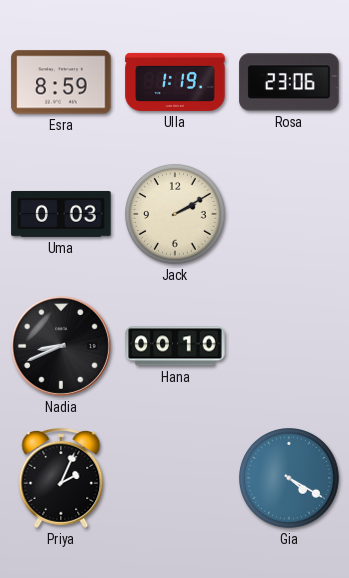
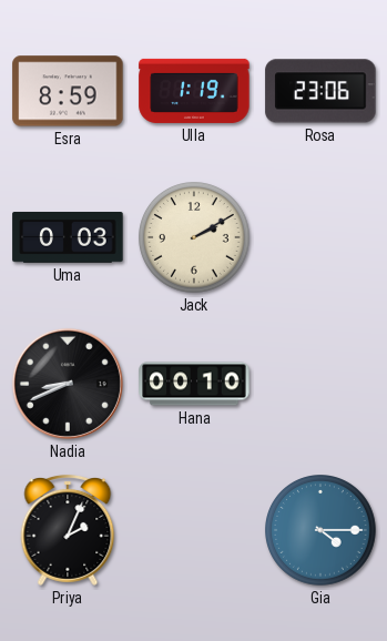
Gia: 4:20 -> 4:15 (322, 531)
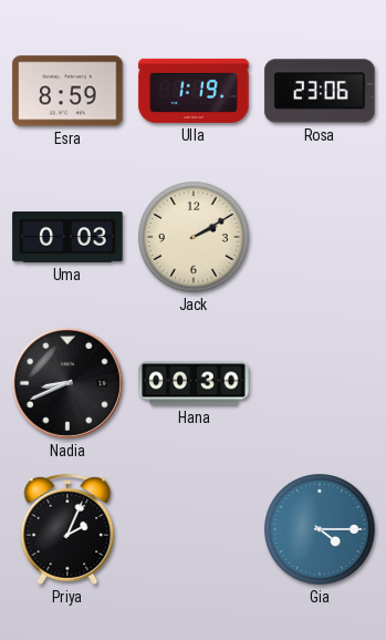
Hana: 00:10 -> 00:30 (194, 383)
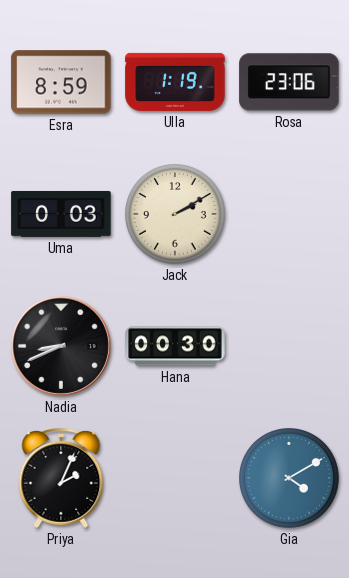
Gia: 4:15 -> 4:10 (290, 479)
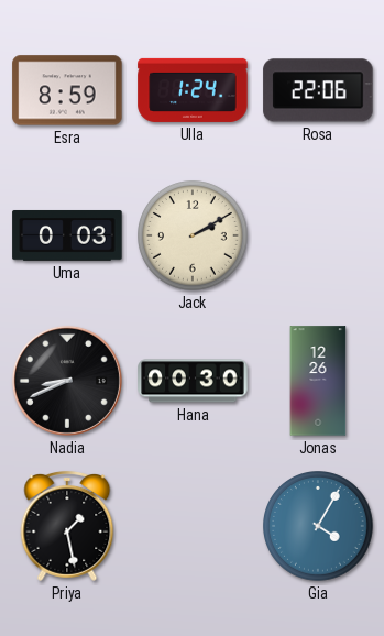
Ulla: 1:19 -> 1:24 (193, 90)
Rosa: 23:06 -> 22:06 (318, 90)
Jonas: none -> 12:26 (318, 381)
Priya: 2:04 -> 1:28 (67, 526)
Gia: 4:10 -> 4:05 (319, 527)
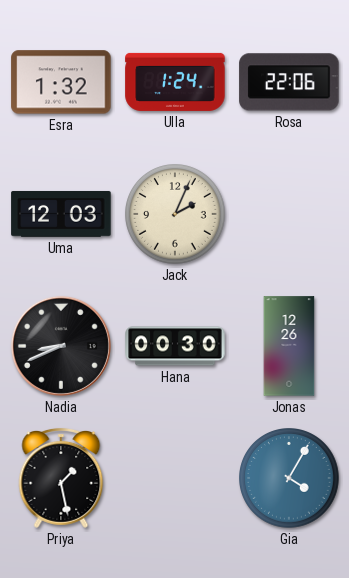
Esra: 8:59 -> 1:32 (61, 82)
Uma: 0:03 -> 12:03 (61, 214)
Jack: 2:10 -> 2:04 (176, 215)
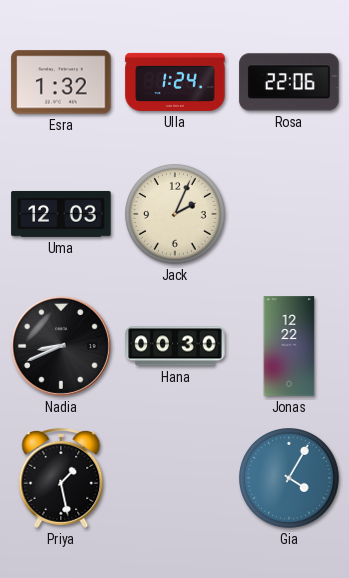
Jonas: 12:26 -> 12:22 (289, 346)
